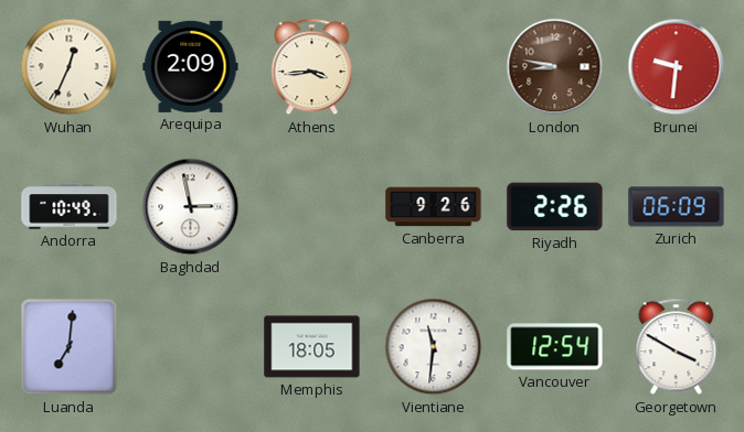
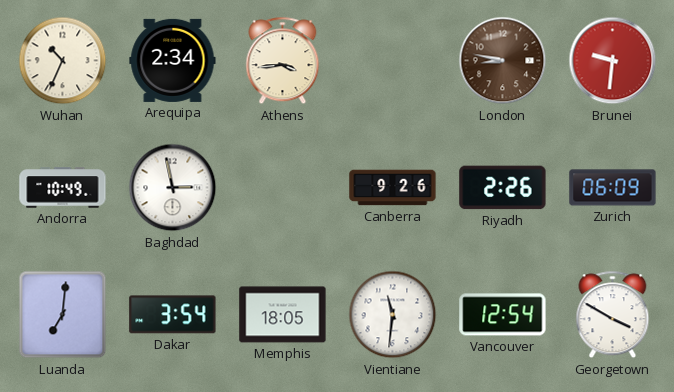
Wuhan: 12:34 -> 10:34 (63, 61)
Arequipa: 2:09 -> 2:34 (173, 60)
Dakar: none -> 3:54 (173, 315)
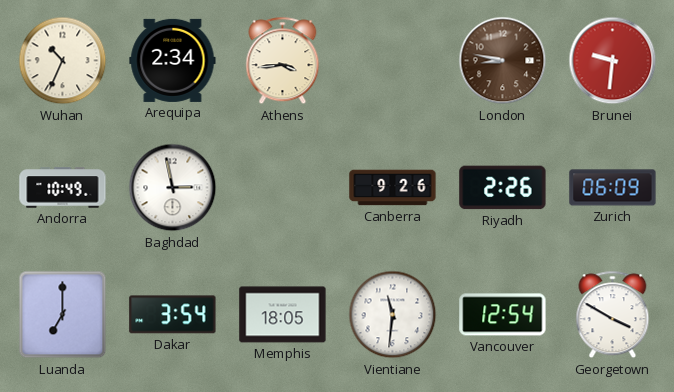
Luanda: 7:01 -> 7:00 (63, 315)
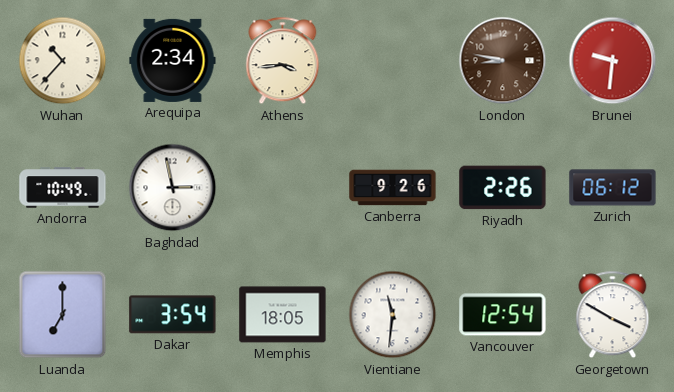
Wuhan: 10:34 -> 10:37 (63, 61)
Zurich: 06:09 -> 06:12 (613, 188)
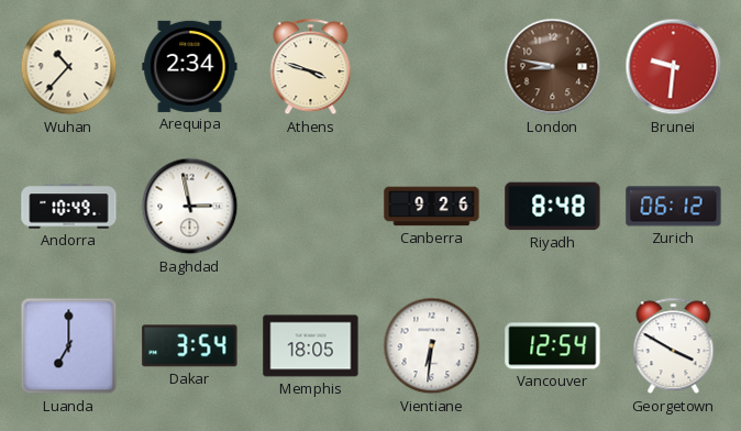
Athens: 3:44 -> 3:48 (311, 67)
Riyadh: 2:26 -> 8:48 (553, 207)
Vientiane: 11:31 -> 6:31 (432, 346)
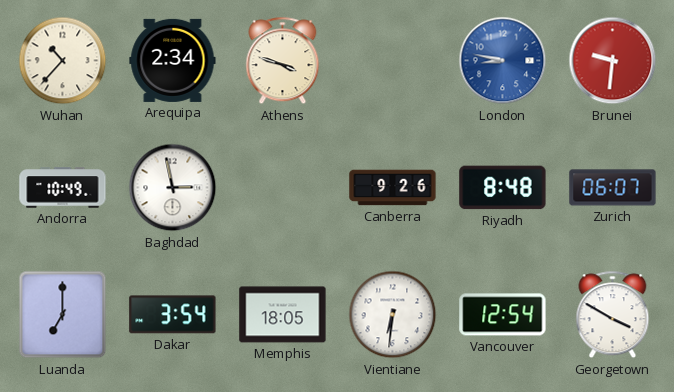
London dial: brown -> blue (503, 61)
Zurich: 06:12 -> 06:07 (613, 188)
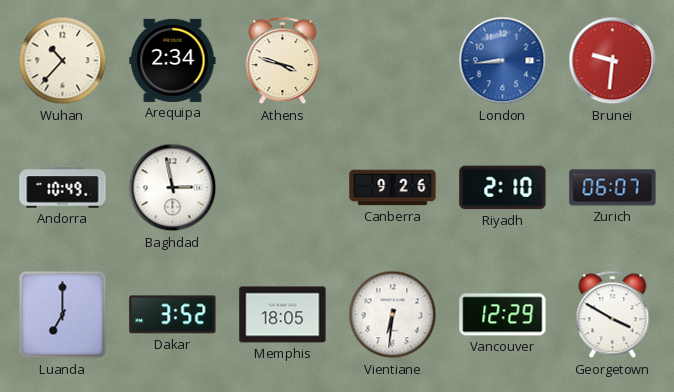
London: 8:47 -> 8:44 (503, 61)
Riyadh: 8:48 -> 2:10 (503, 188)
Dakar: 3:54 -> 3:52 (173, 315)
Vancouver: 12:54 -> 12:29 (503, 315)
